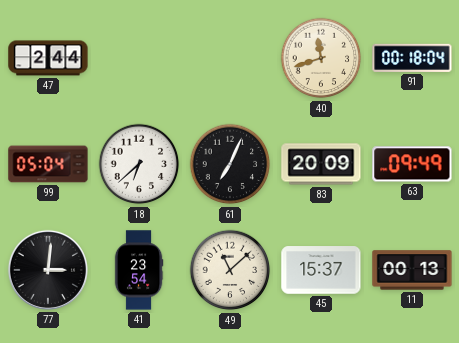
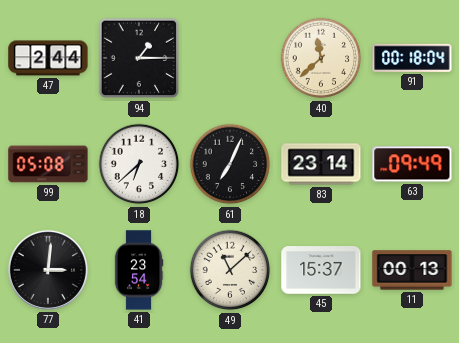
94: none -> 1:15 (139, 58)
40: 11:42 -> 11:38 (321, 58)
99: 05:04 -> 05:08 (48, 164)
83: 20:09 -> 23:14 (321, 164)
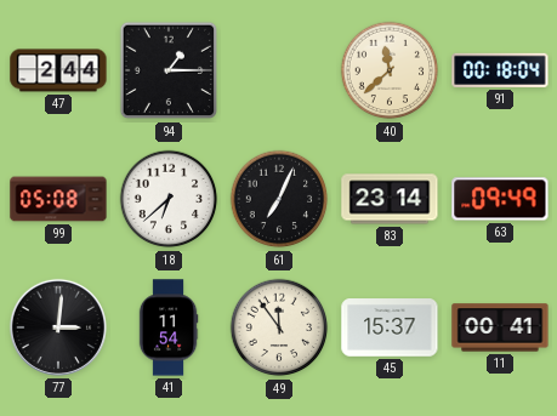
41: 23:54 -> 11:54 (169, 327)
49: 11:08 -> 11:54 (279, 327)
11: 00:13 -> 00:41 (500, 327)
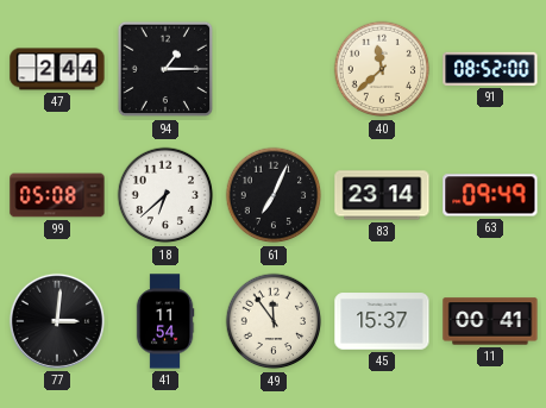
91: 00:18 -> 08:52 (490, 69)
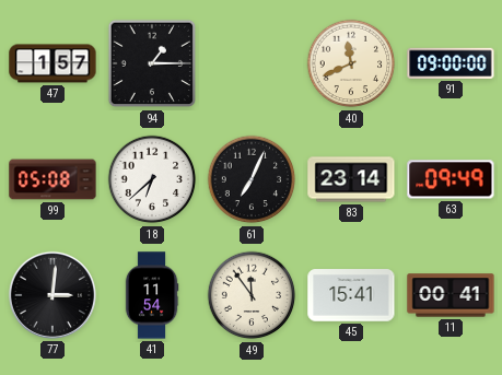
47: 2:44 -> 1:57 (52, 63)
40: 11:38 -> 11:41 (351, 63)
91: 08:52 -> 09:00 (451, 63)
45: 15:37 -> 15:41 (351, 295)
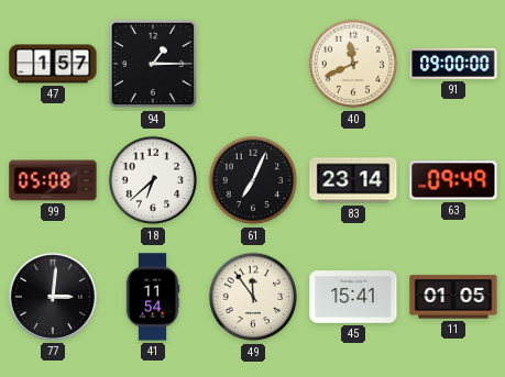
11: 00:41 -> 01:05 (453, 297)
